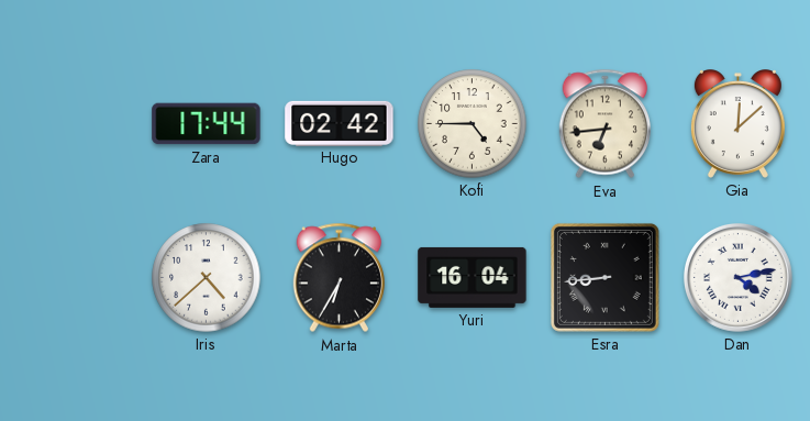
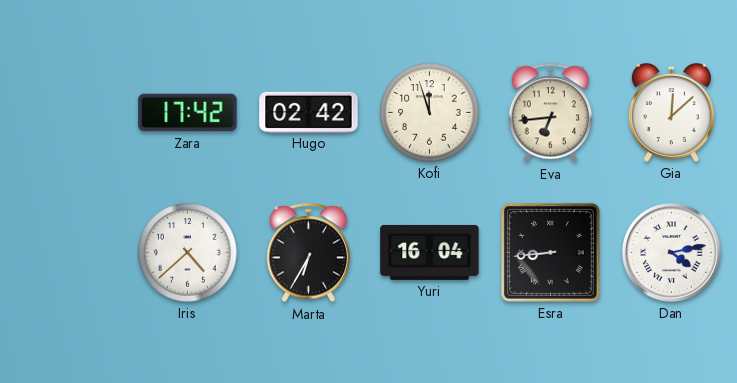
Zara: 17:44 -> 17:42 (188, 113)
Kofi: 4:45 -> 11:57 (430, 113)
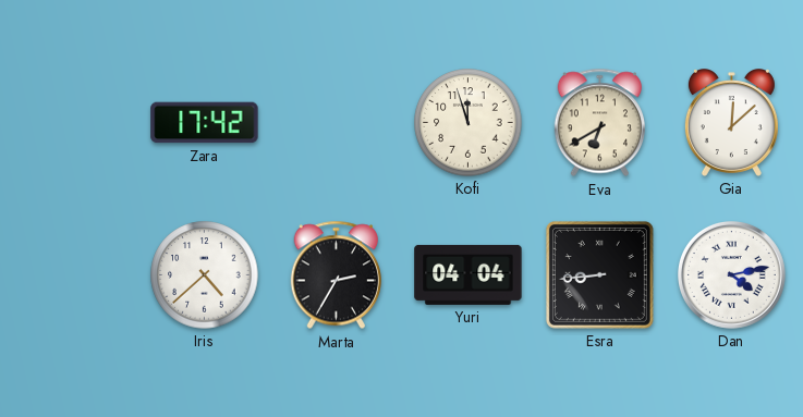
Hugo: 02:42 -> none (309, 112)
Eva: 6:44 -> 6:40 (599, 123)
Marta: 6:35 -> 2:35 (336, 275)
Yuri: 16:04 -> 04:04 (469, 274)
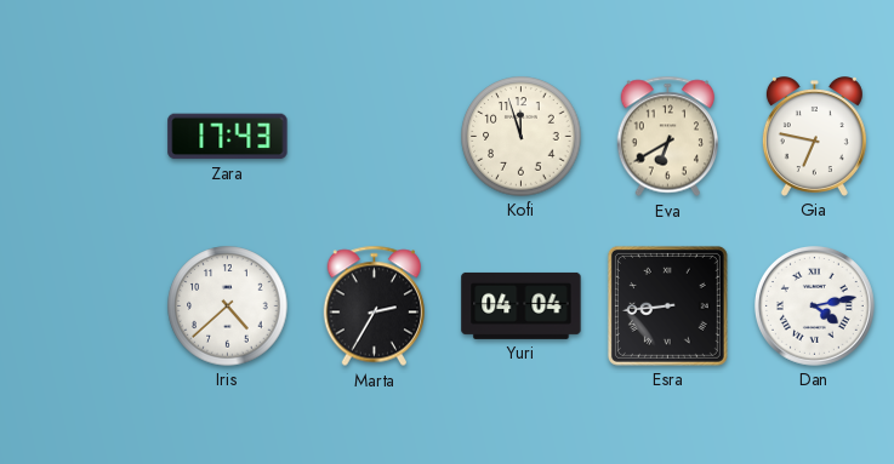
Zara: 17:42 -> 17:43 (228, 137)
Gia: 12:08 -> 6:47 (814, 137)
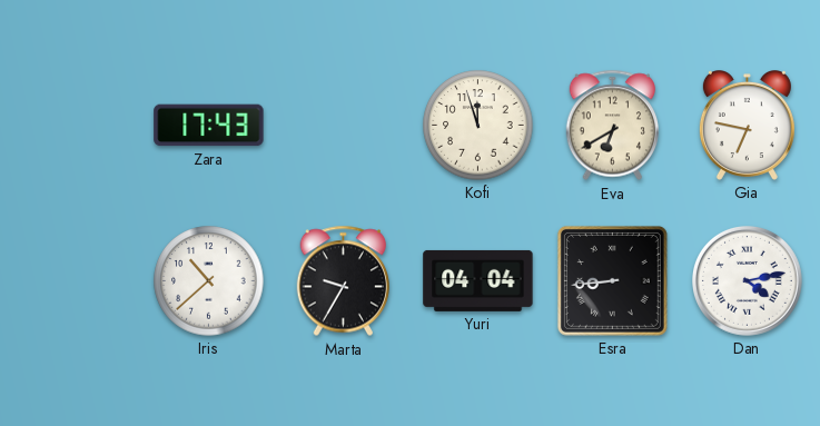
Iris: 4:38 -> 10:38 (209, 281)
Marta: 2:35 -> 9:35 (343, 281)
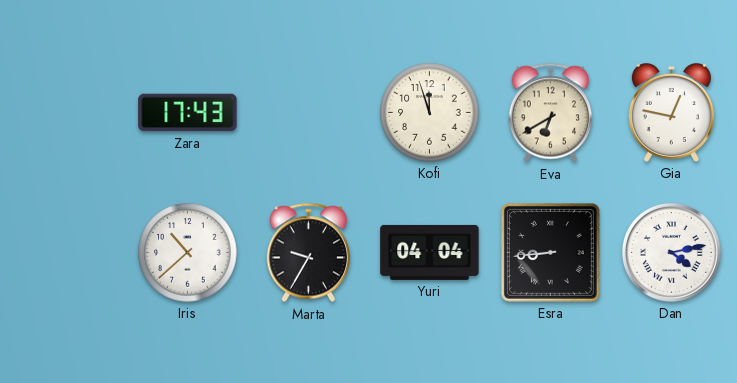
Gia: 6:47 -> 12:47 (671, 113)
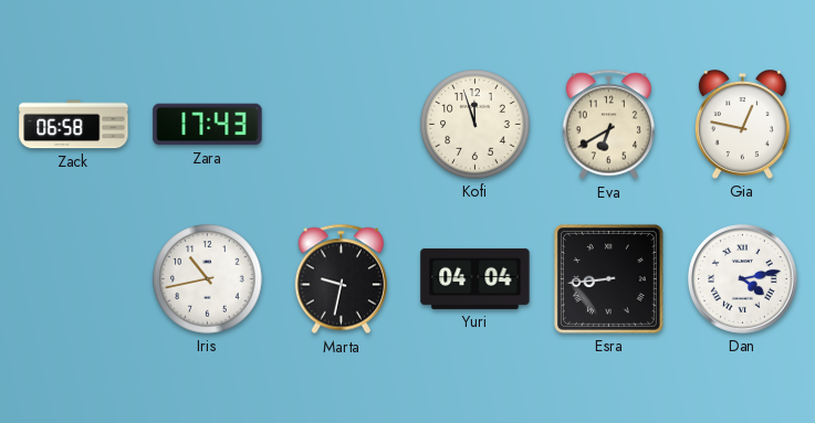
Zack: none -> 06:58 (74, 125)
Iris: 10:38 -> 10:43 (208, 279)
Marta: 9:35 -> 9:32 (341, 279)
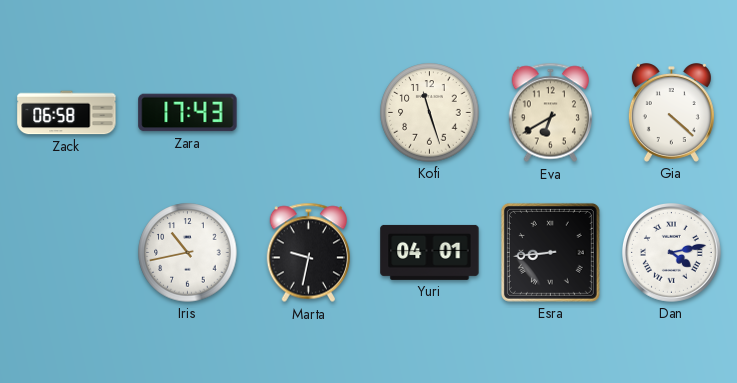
Kofi: 11:57 -> 11:27 (430, 113)
Gia: 12:47 -> 4:22 (671, 113)
Yuri: 04:04 -> 04:01 (430, 252)
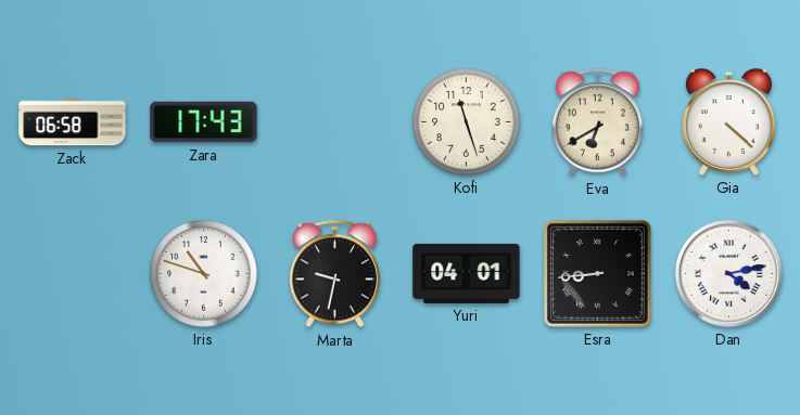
Iris: 10:43 -> 10:48 (204, 274)
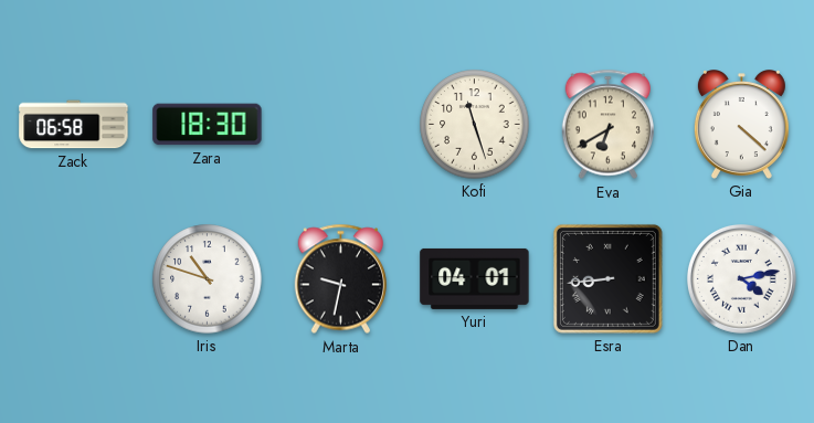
Zara: 17:43 -> 18:30 (208, 125)
